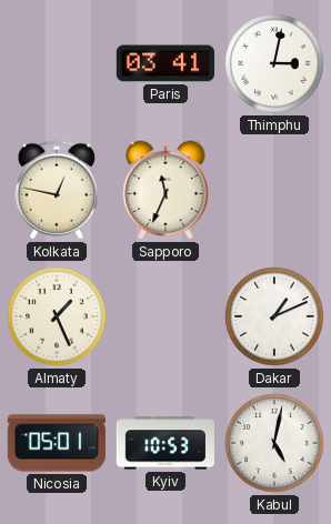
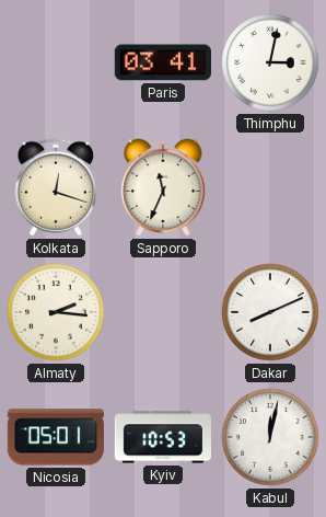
Kolkata: 12:47 -> 12:18 (55, 187)
Almaty: 1:26 -> 2:16 (56, 312)
Dakar: 1:11 -> 8:11 (270, 312)
Kabul: 5:02 -> 12:02 (270, 437)
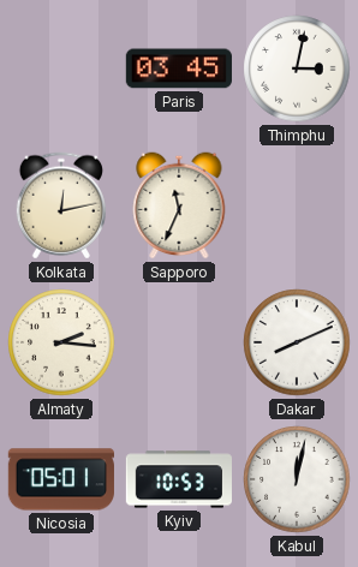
Paris: 03:41 -> 03:45 (179, 68)
Kolkata: 12:18 -> 12:13 (60, 205)
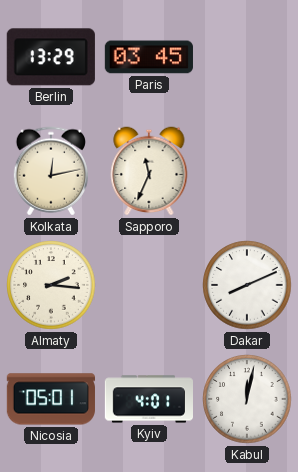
Berlin: none -> 13:29 (51, 57)
Thimphu: 3:02 -> none (297, 68)
Kyiv: 10:53 -> 4:01 (148, 399)
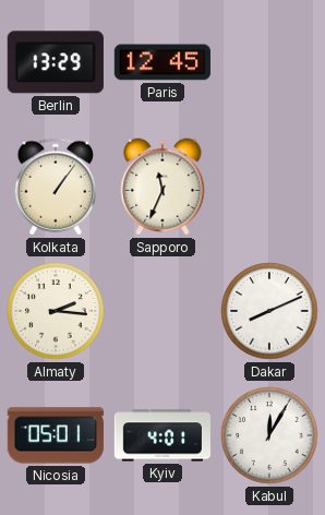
Paris: 03:45 -> 12:45 (162, 62)
Kolkata: 12:13 -> 1:06 (55, 187)
Kabul: 12:02 -> 12:05 (269, 435)
